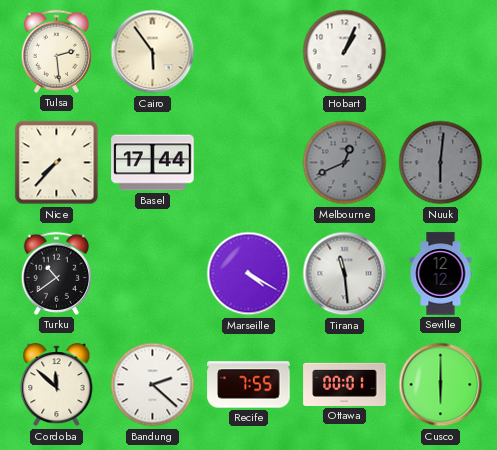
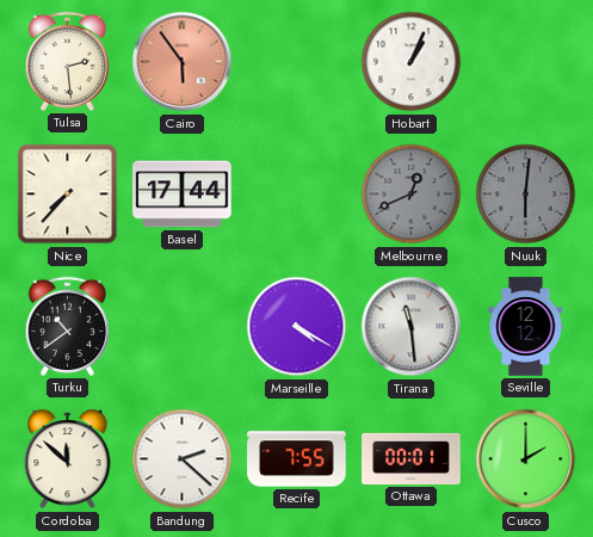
Cairo dial: cream -> salmon (183, 62)
Cusco: 6:00 -> 2:00 (526, 459)
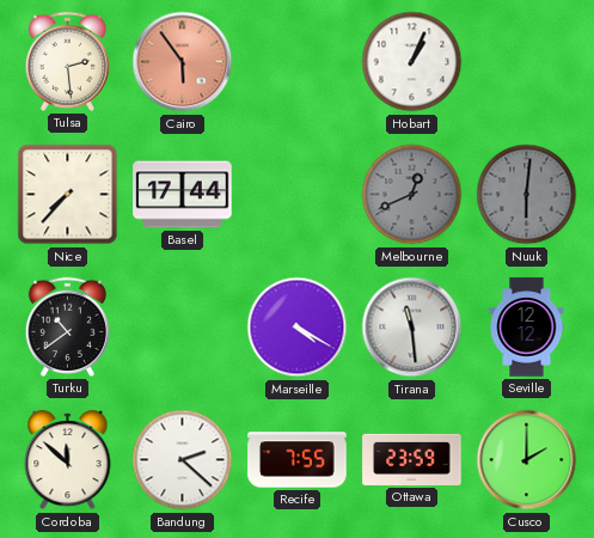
Ottawa: 00:01 -> 23:59 (412, 459)
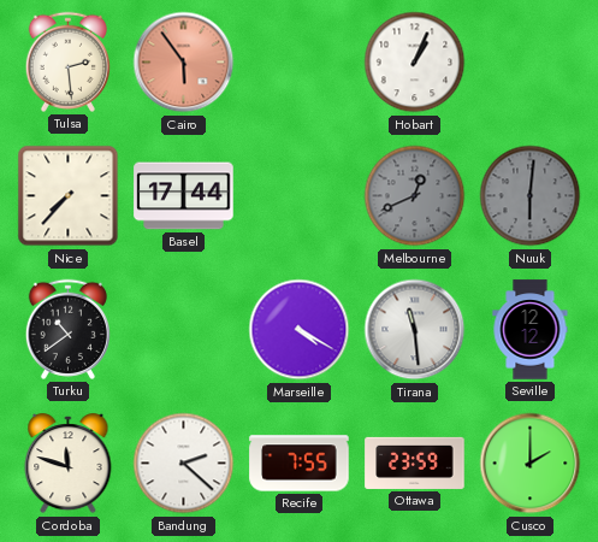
Cordoba: 11:52 -> 11:48 (69, 464)
